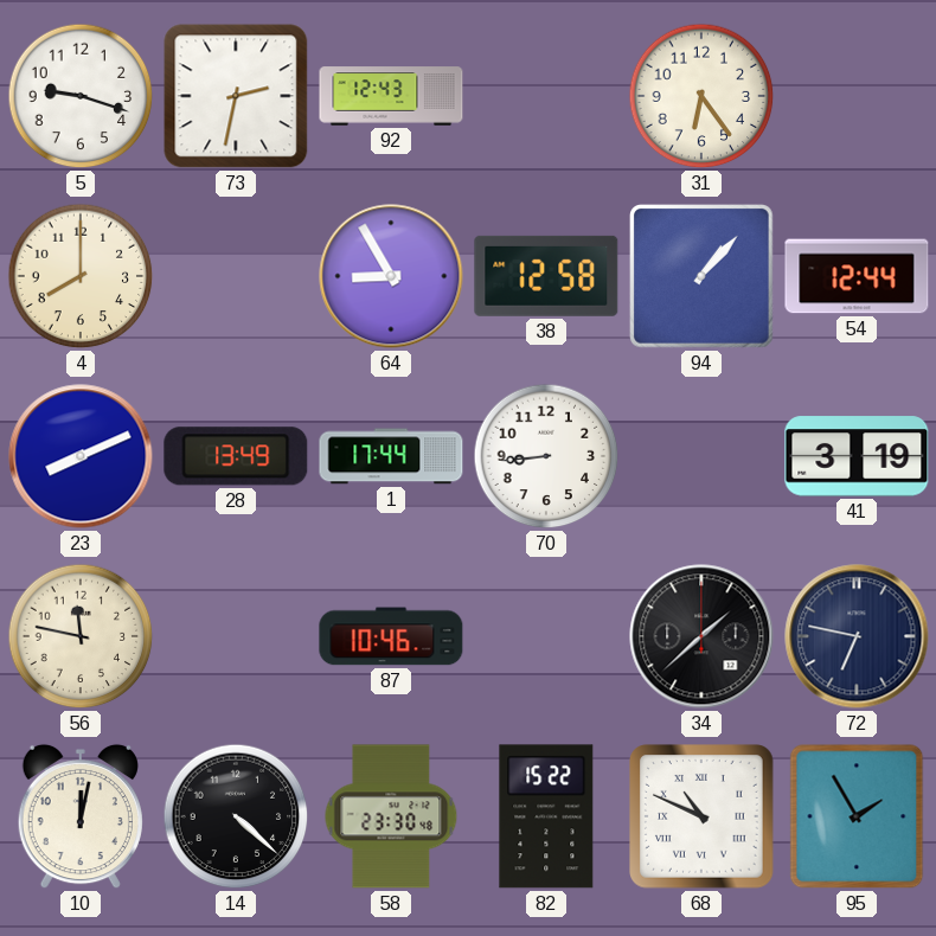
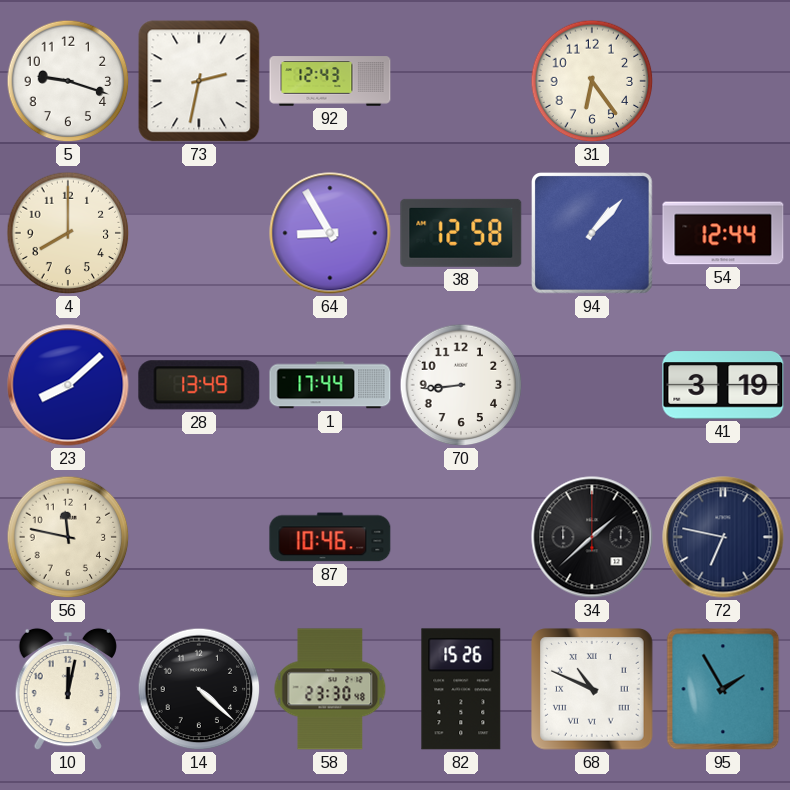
23: 8:11 -> 8:08 (68, 385)
82: 15:22 -> 15:26 (461, 689)
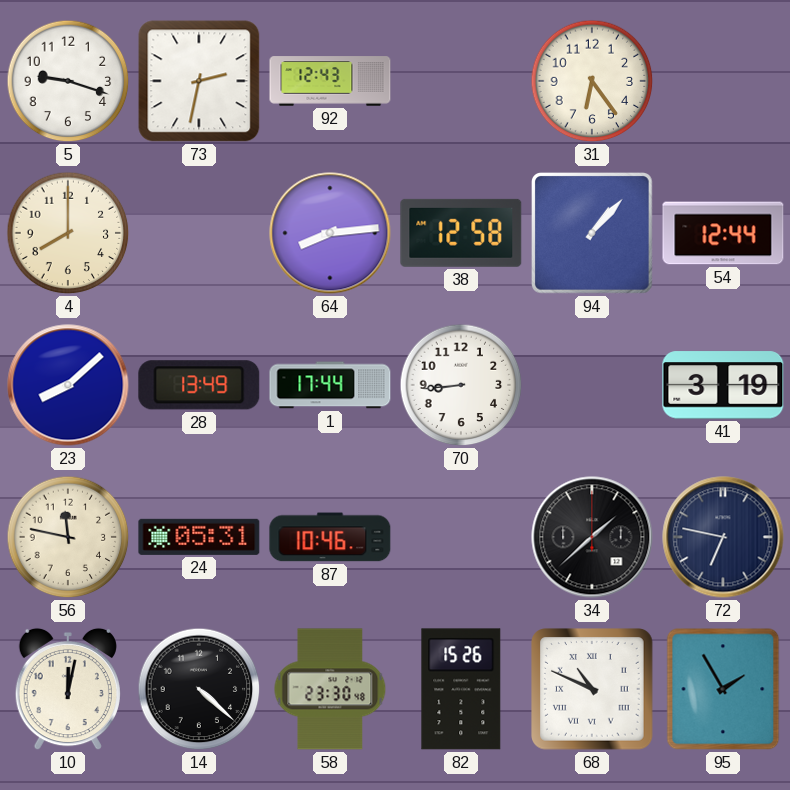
64: 8:55 -> 8:14 (330, 233)
24: none -> 05:31 (199, 537)
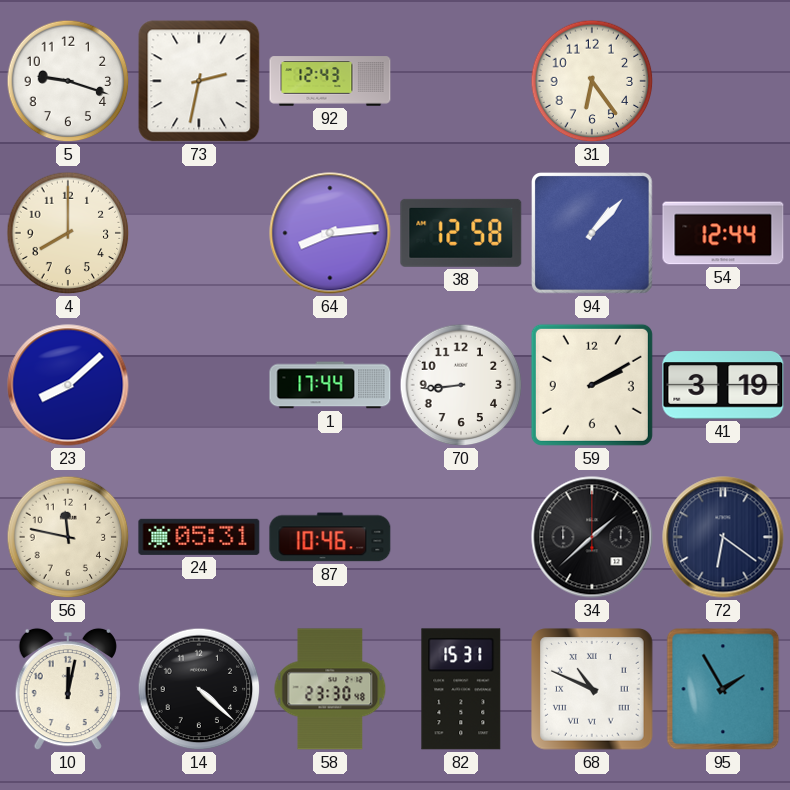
28: 13:49 -> none (199, 385)
59: none -> 2:10 (592, 385)
72: 6:47 -> 6:21 (723, 537)
82: 15:26 -> 15:31 (461, 689)
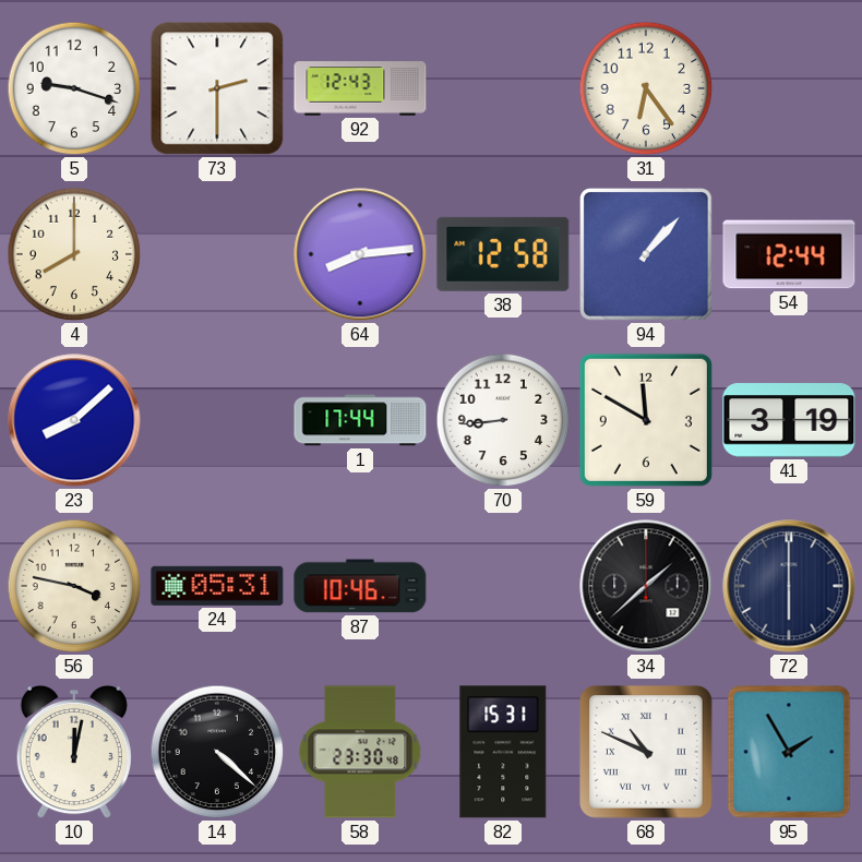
73: 2:32 -> 2:30 (217, 88)
59: 2:10 -> 11:50 (646, 420)
56: 11:47 -> 3:47 (74, 586)
72: 6:21 -> 6:00 (789, 586)
